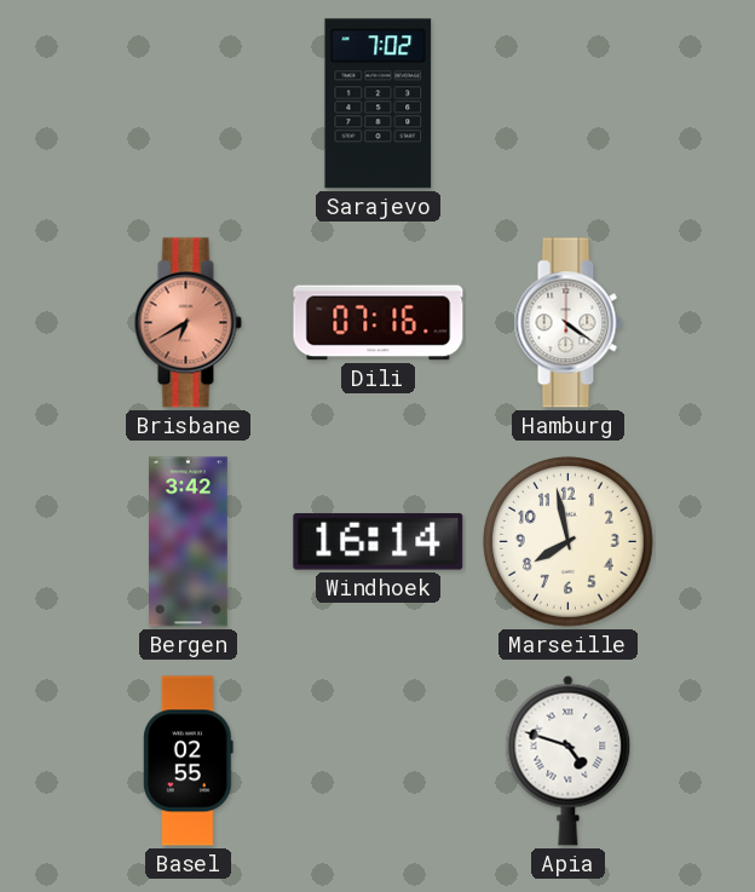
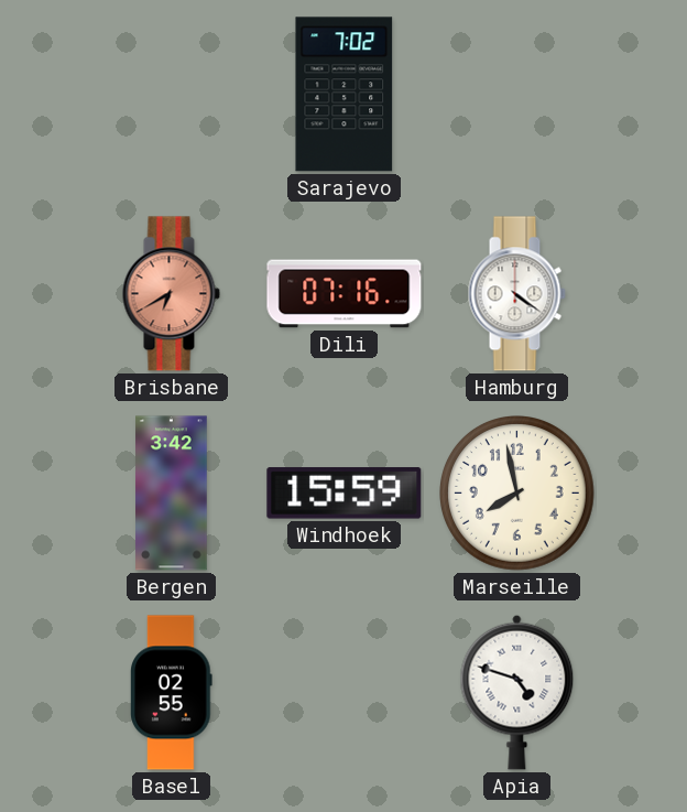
Windhoek: 16:14 -> 15:59 (345, 494)
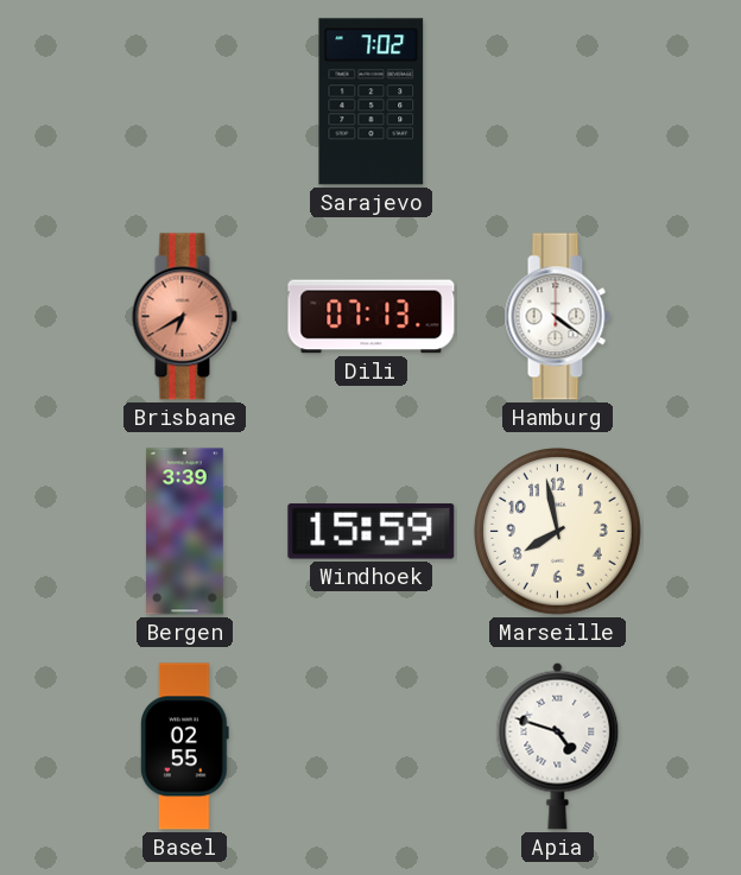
Dili: 07:16 -> 07:13 (372, 317)
Bergen: 3:42 -> 3:39 (185, 532)
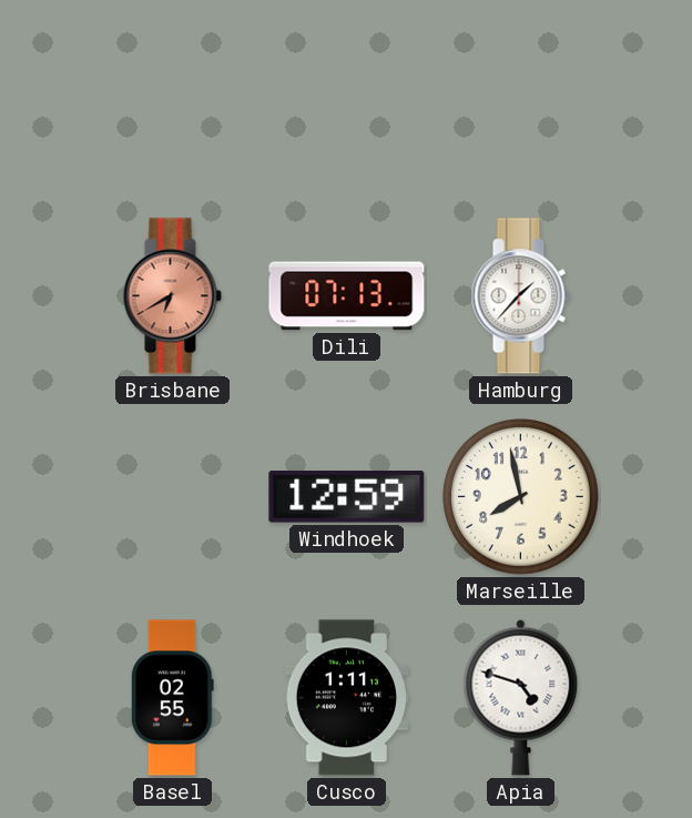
Sarajevo: 7:02 -> none (372, 102)
Hamburg: 4:21 -> 1:37 (520, 296)
Bergen: 3:39 -> none (185, 532)
Windhoek: 15:59 -> 12:59 (347, 497)
Cusco: none -> 1:11 (346, 698)
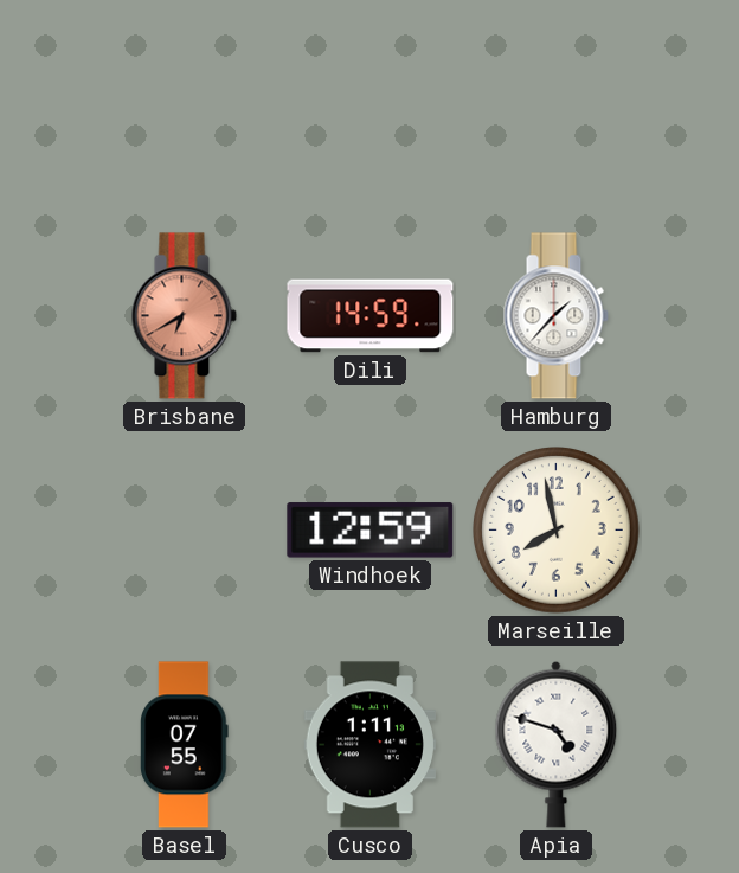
Dili: 07:13 -> 14:59 (371, 316)
Basel: 02:55 -> 07:55 (185, 745)
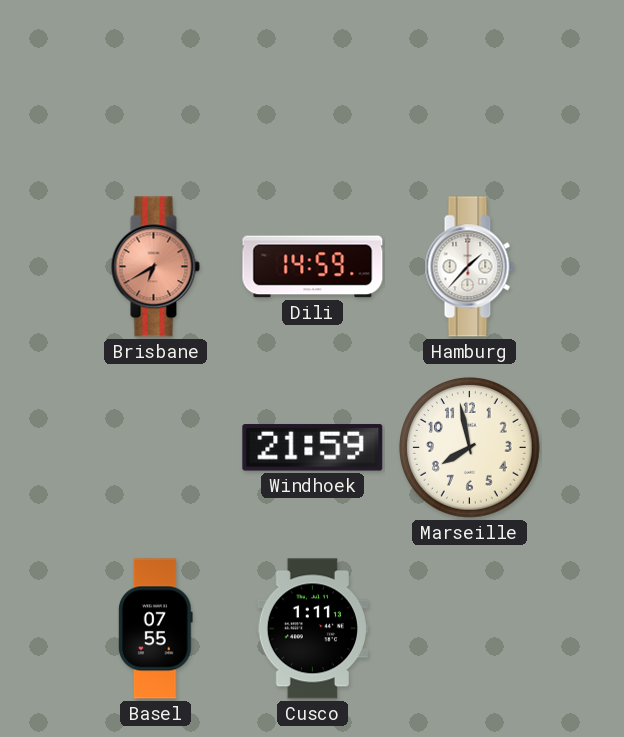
Windhoek: 12:59 -> 21:59 (313, 448)
Apia: 4:48 -> none (557, 744)
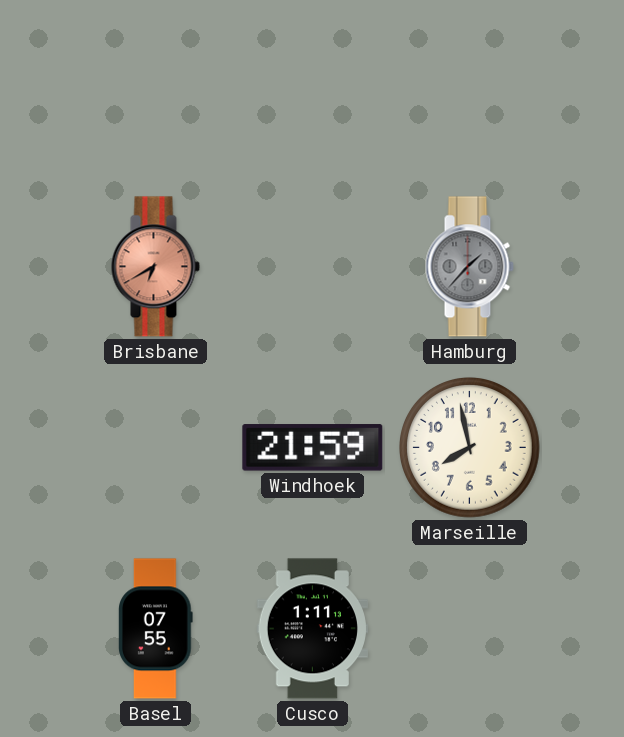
Dili: 14:59 -> none (313, 267)
Hamburg dial: white -> grey (469, 267)
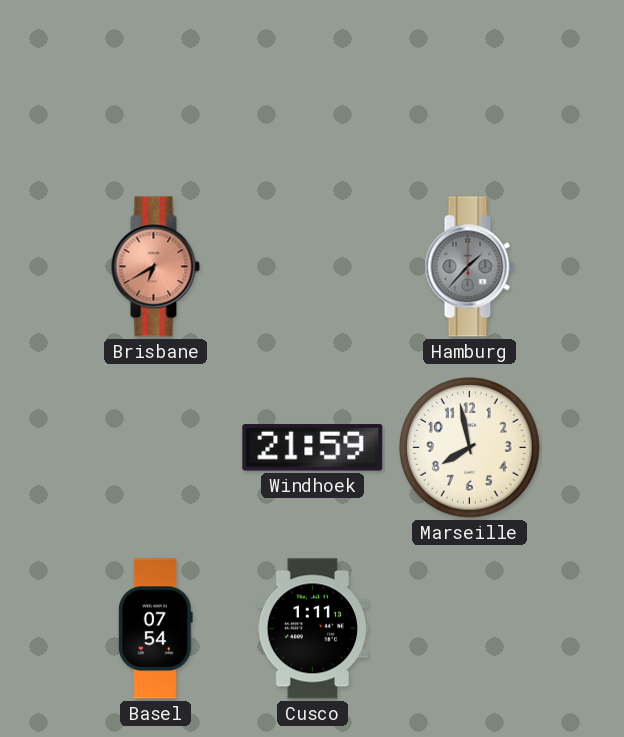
Basel: 07:55 -> 07:54 (156, 629)
